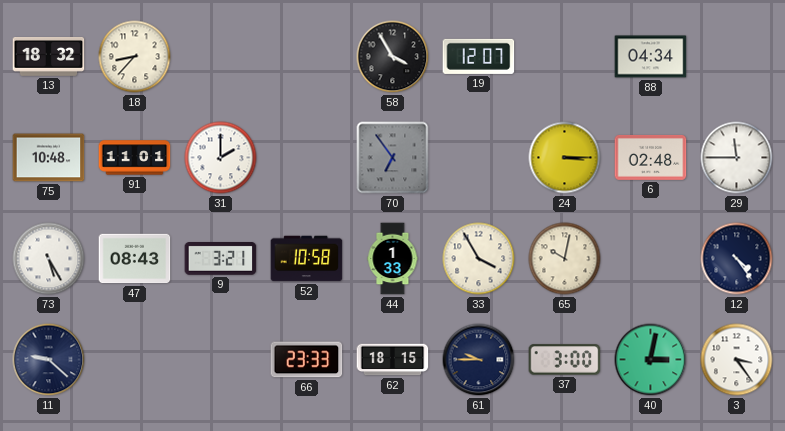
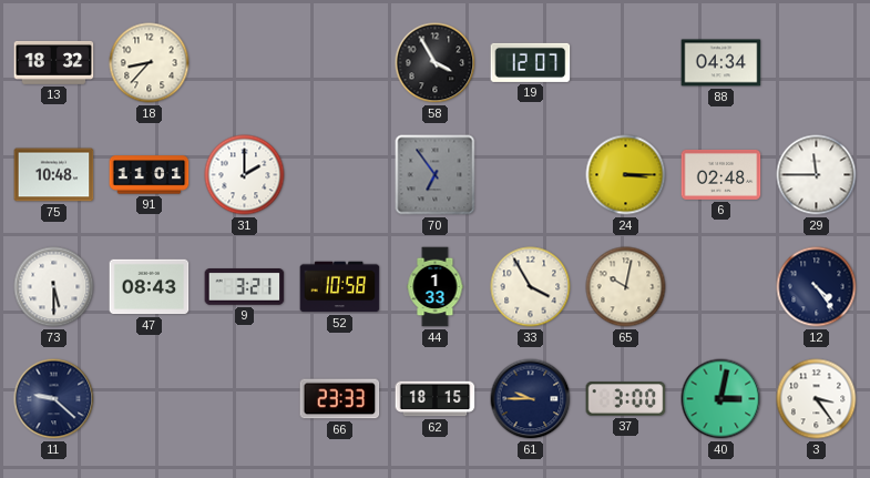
73: 5:25 -> 5:30 (54, 287)
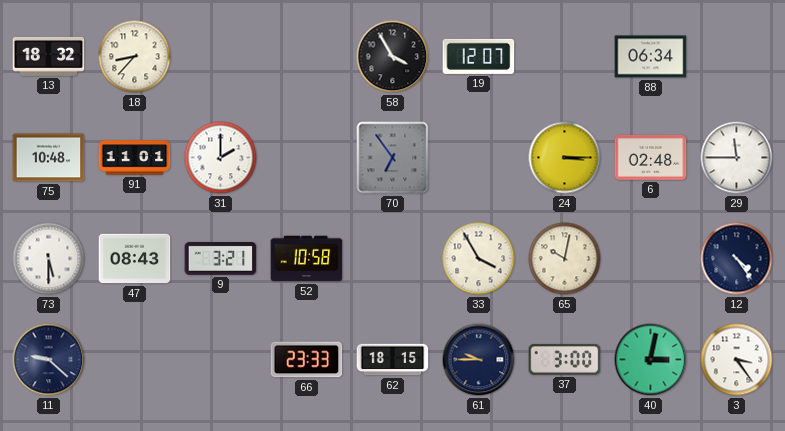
88: 04:34 -> 06:34 (651, 57)
44: 1:33 -> none (436, 287)
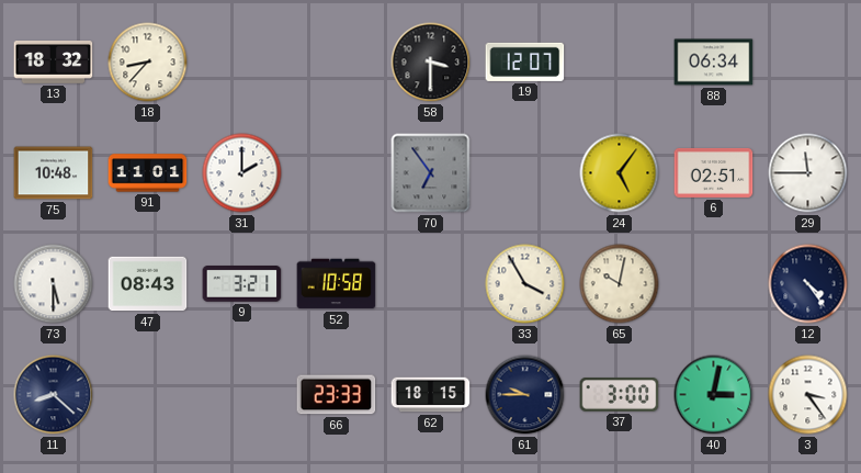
58: 3:55 -> 3:30 (431, 63)
24: 3:15 -> 5:06 (620, 173)
6: 02:48 -> 02:51 (714, 172)
11: 9:22 -> 8:22 (54, 395)
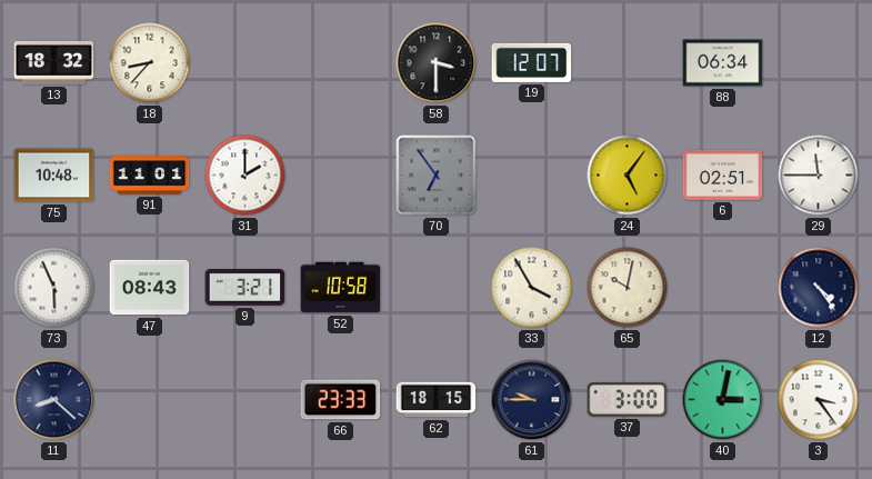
73: 5:30 -> 5:56 (54, 288)
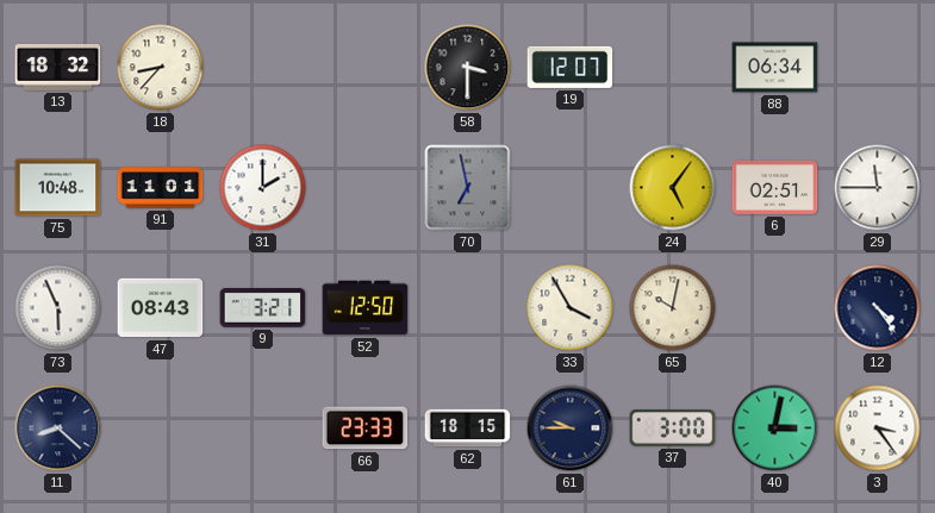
70: 6:54 -> 6:58 (468, 188)
52: 10:58 -> 12:50 (366, 308)
